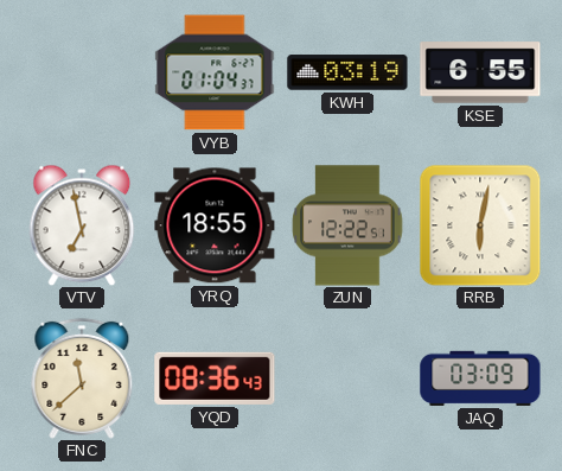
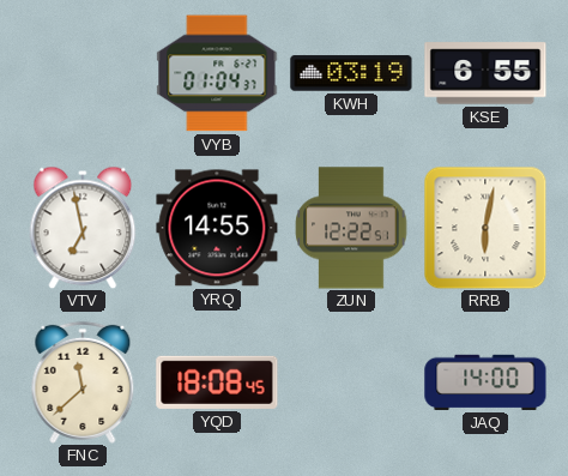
YRQ: 18:55 -> 14:55 (217, 228)
YQD: 08:36 -> 18:08 (217, 382)
JAQ: 03:09 -> 14:00 (485, 382)
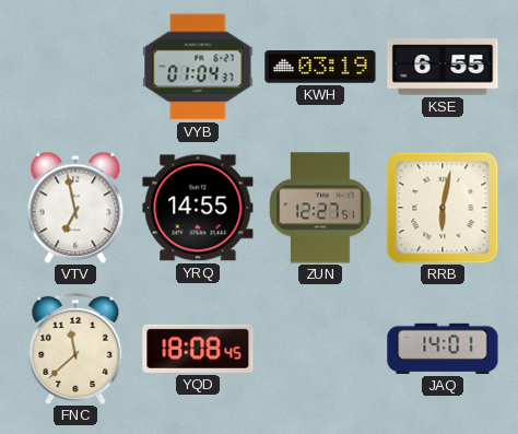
ZUN: 12:22 -> 12:27 (320, 208)
JAQ: 14:00 -> 14:01 (443, 349)
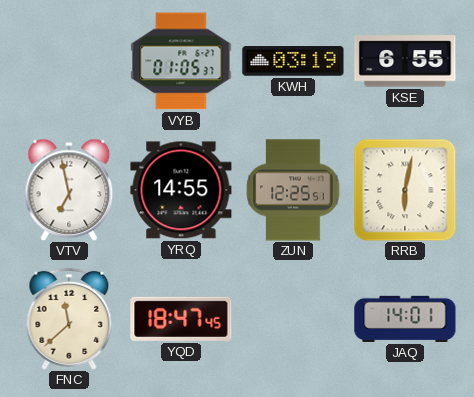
VYB: 01:04 -> 01:05 (181, 61)
ZUN: 12:27 -> 12:25 (293, 190)
YQD: 18:08 -> 18:47 (181, 319)
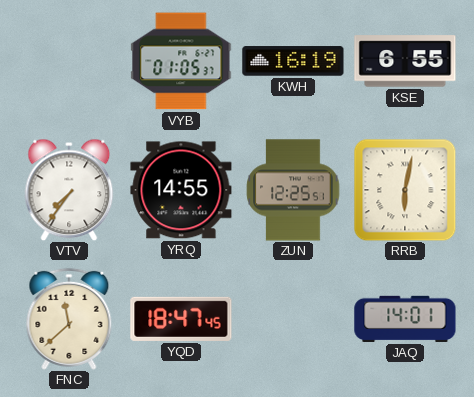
KWH: 03:19 -> 16:19 (293, 61)
VTV: 6:58 -> 7:36 (69, 190)
